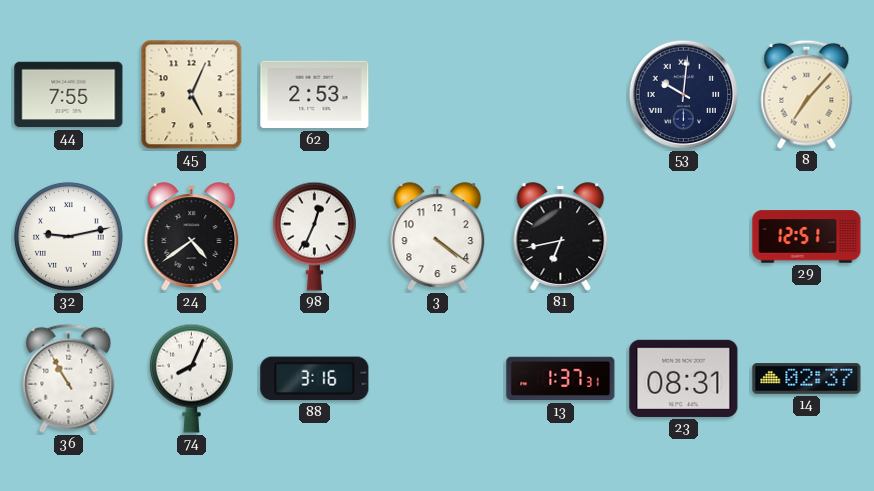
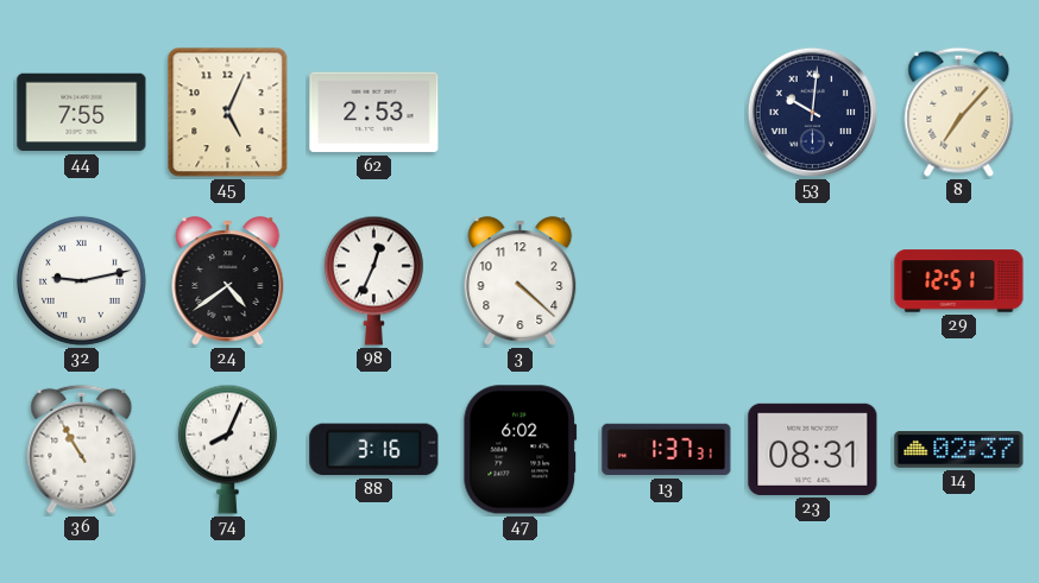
3: 4:21 -> 4:22 (521, 281)
81: 6:43 -> none (561, 237)
47: none -> 6:02 (521, 450)
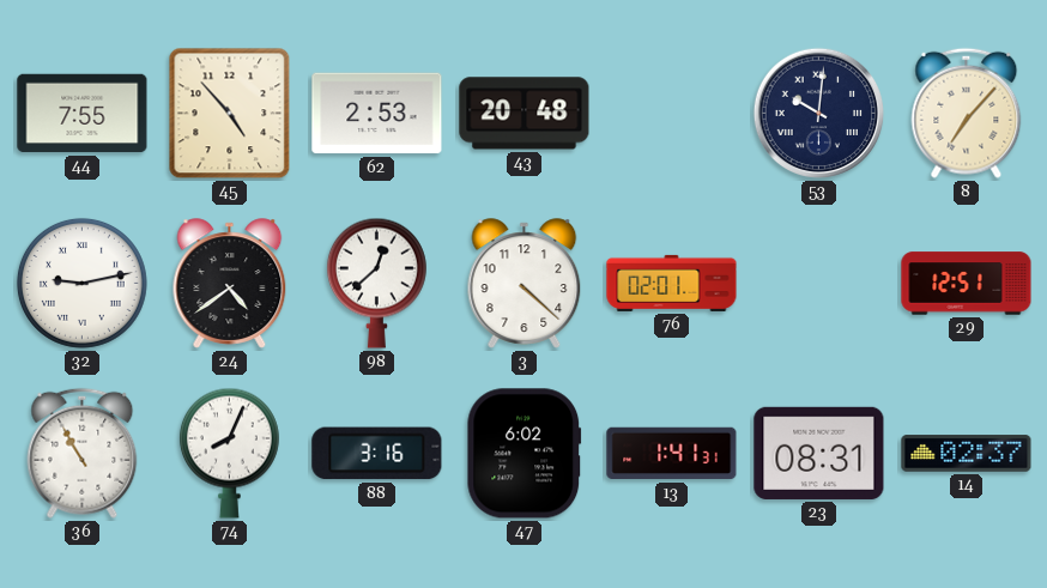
45: 5:04 -> 4:53 (230, 114)
43: none -> 20:48 (525, 114)
98: 12:34 -> 12:38 (376, 283)
76: none -> 02:01 (672, 283)
13: 1:37 -> 1:41 (672, 454)
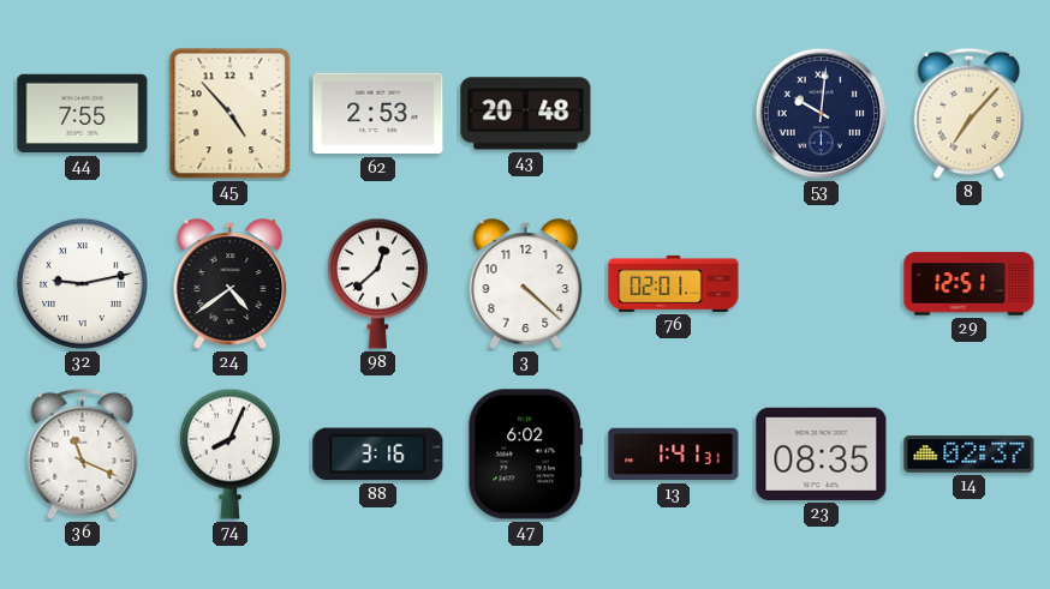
36: 10:55 -> 11:19 (83, 453)
23: 08:31 -> 08:35 (822, 453)
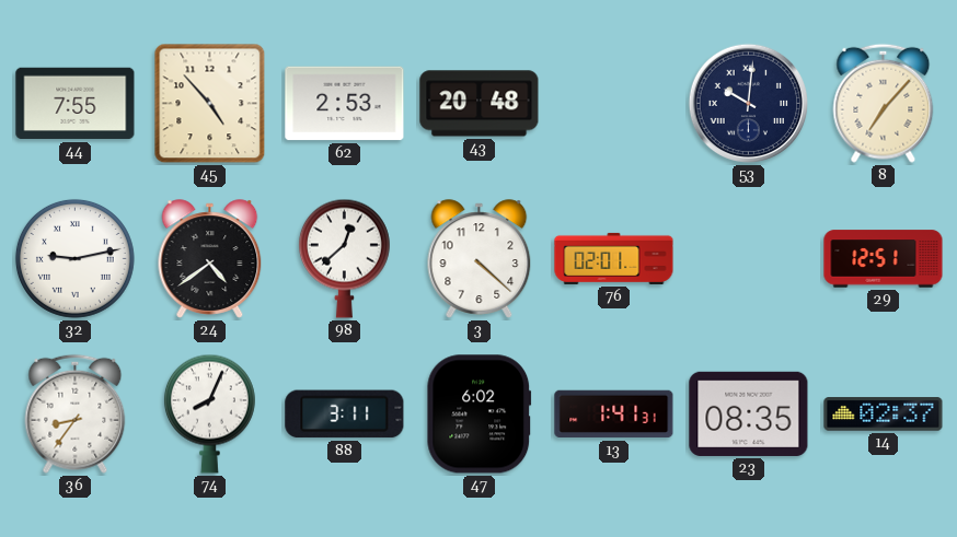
36: 11:19 -> 8:36 (76, 413)
88: 3:16 -> 3:11 (345, 415)
